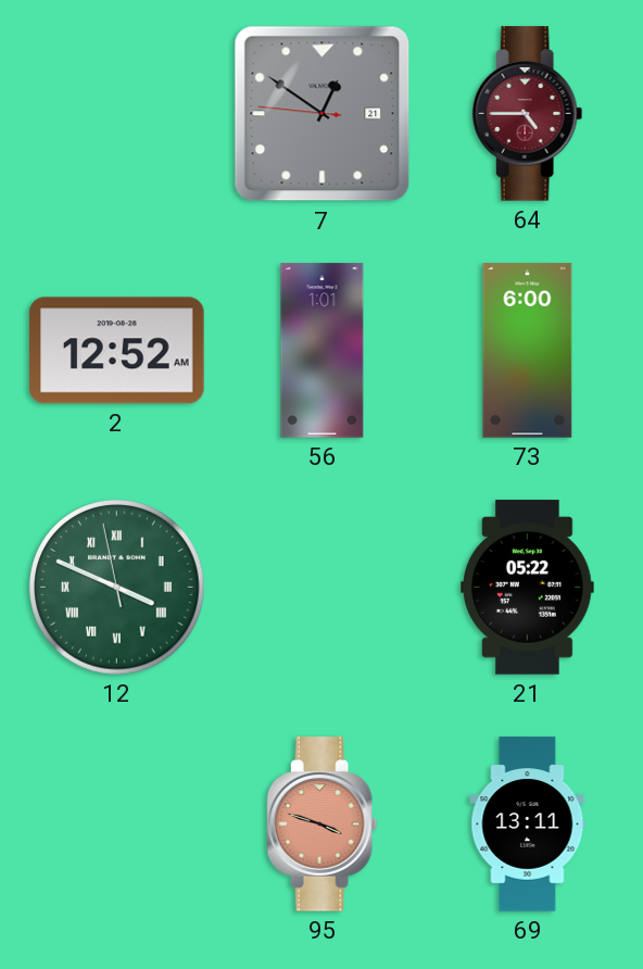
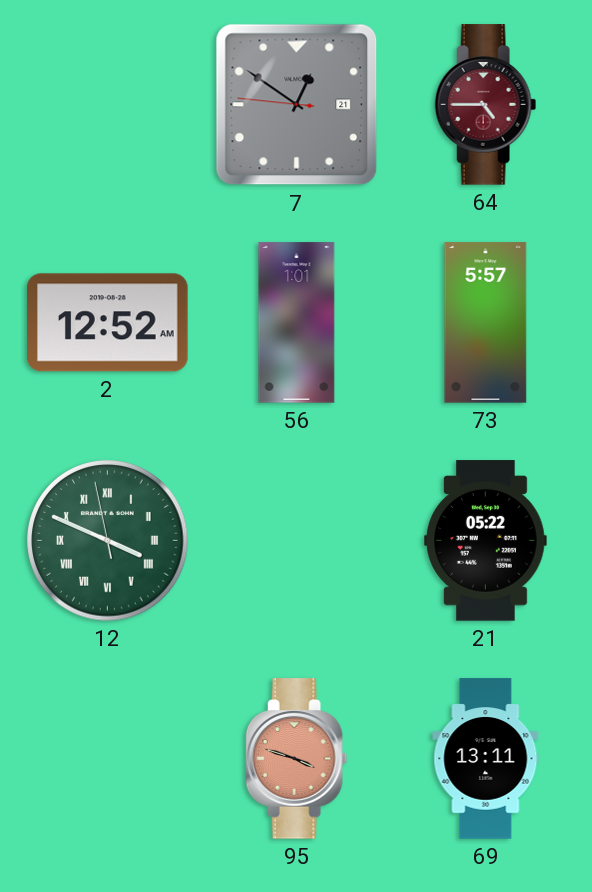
73: 6:00 -> 5:57 (486, 323)
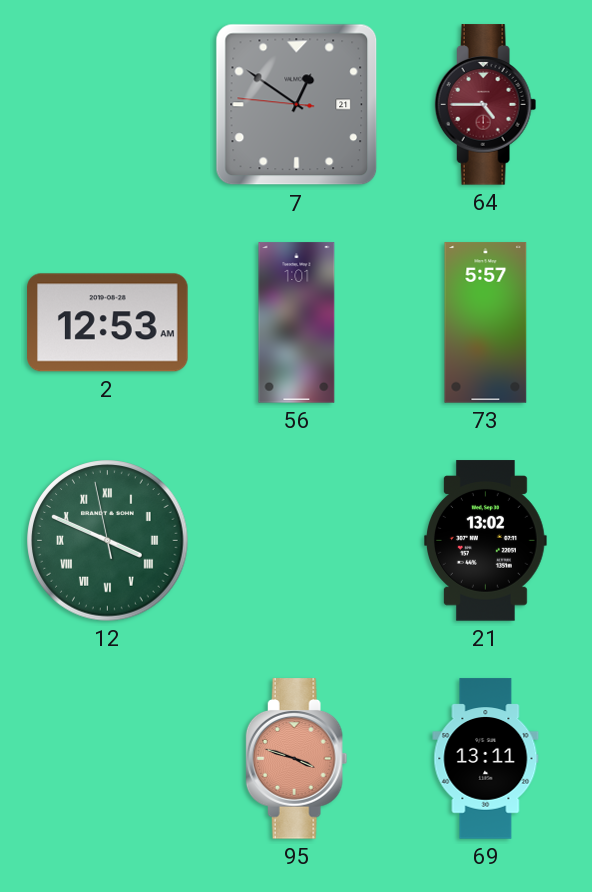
2: 12:52 -> 12:53 (108, 323)
21: 05:22 -> 13:02 (486, 541)
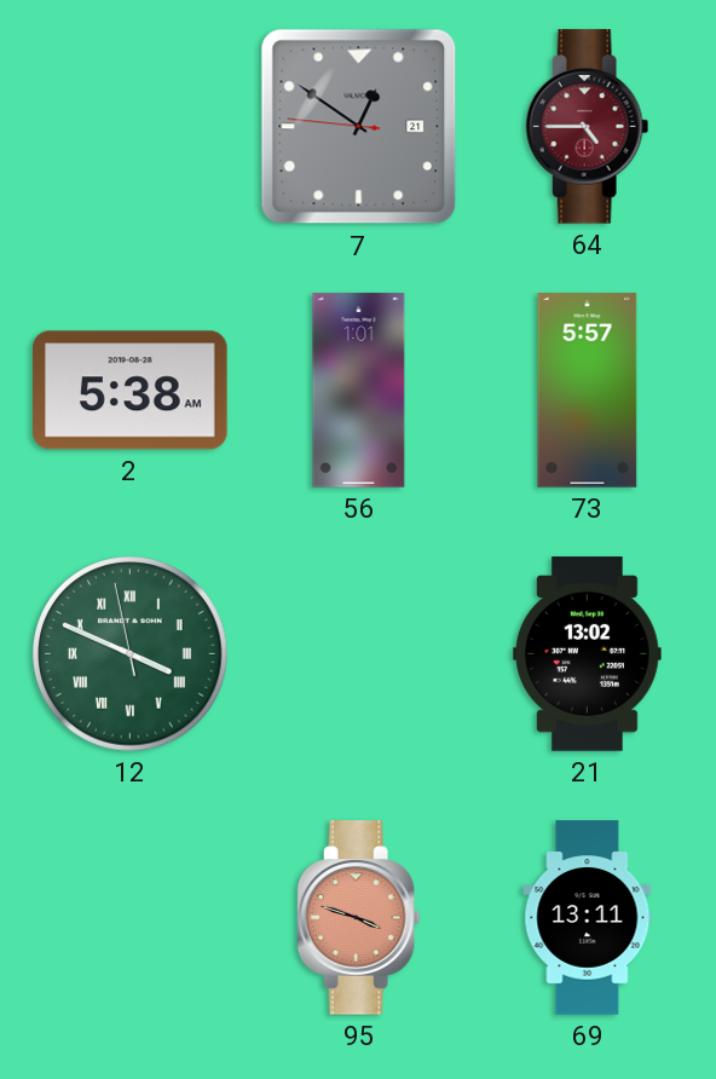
2: 12:53 -> 5:38 (131, 391)
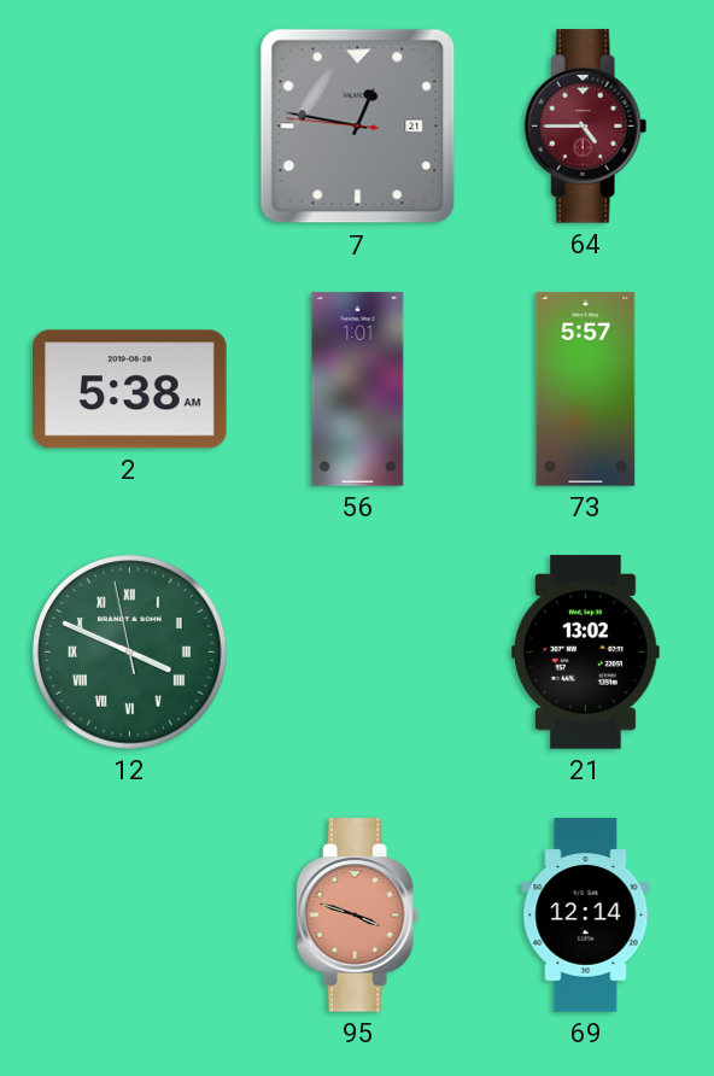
7: 12:50 -> 12:46 (358, 127)
69: 13:11 -> 12:14 (586, 916)
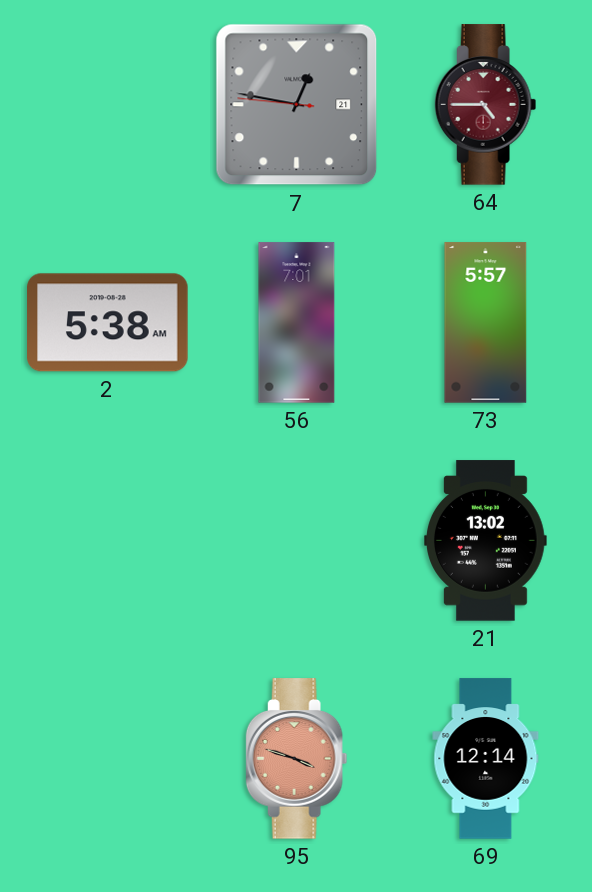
56: 1:01 -> 7:01 (297, 323)
12: 3:48 -> none (130, 653)
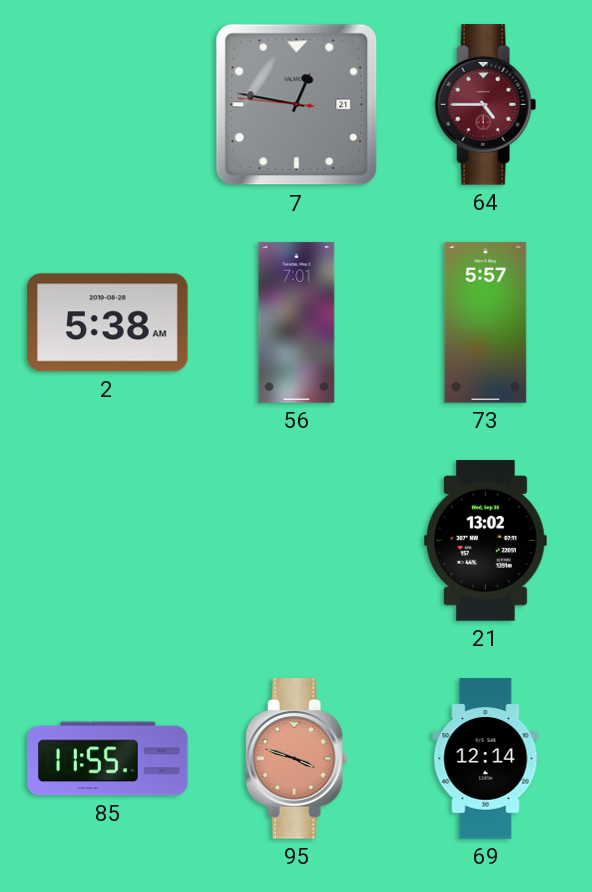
85: none -> 11:55 (108, 759)
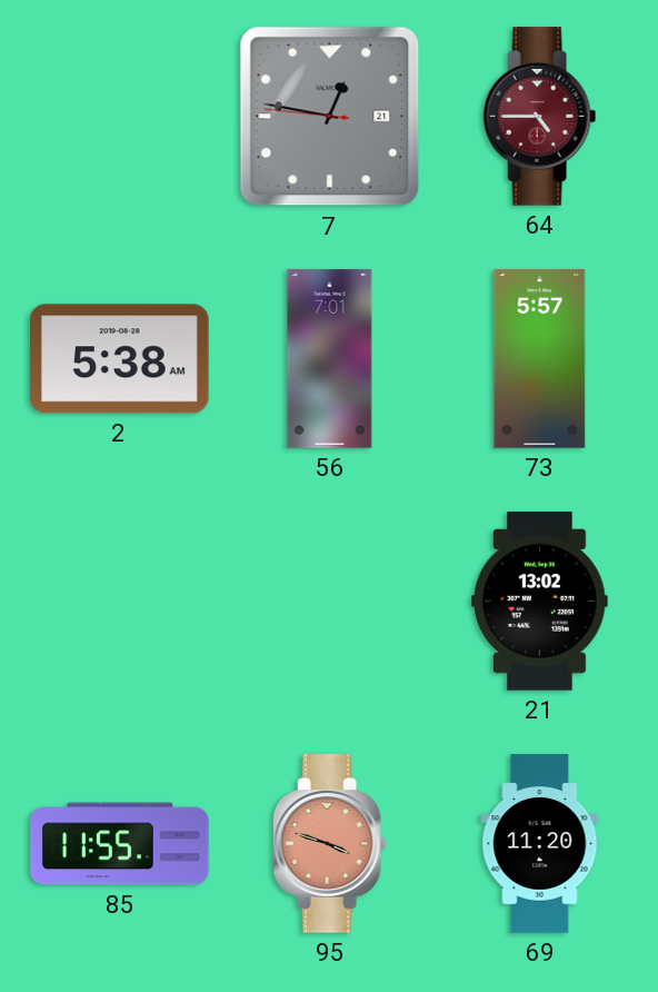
69: 12:14 -> 11:20 (540, 844)
